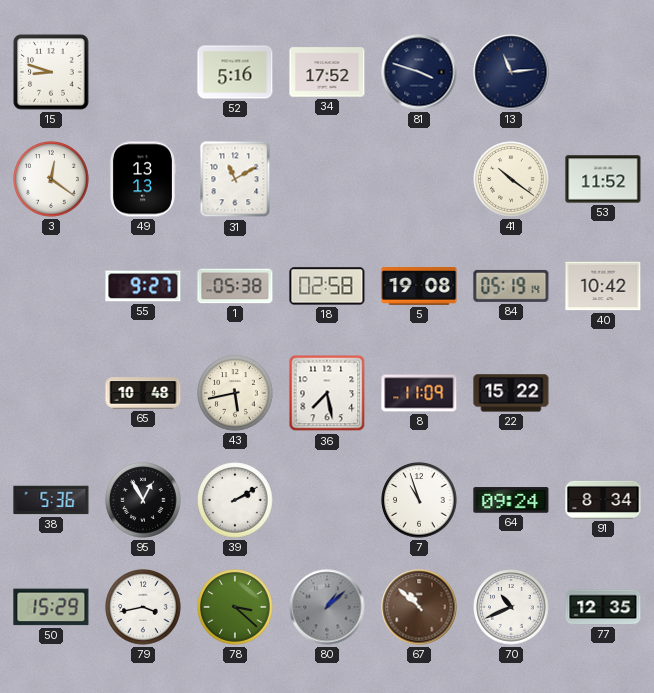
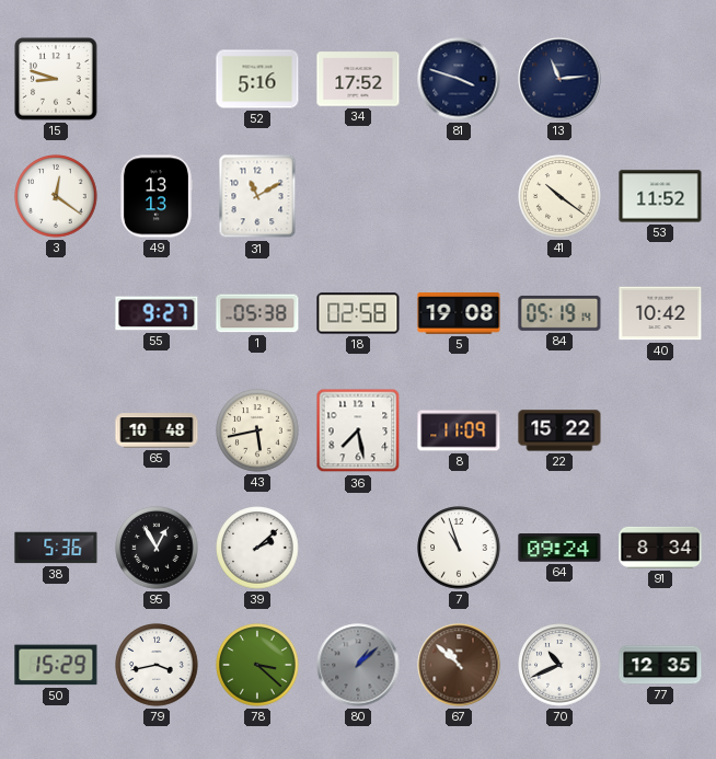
39: 2:10 -> 2:08 (257, 548)
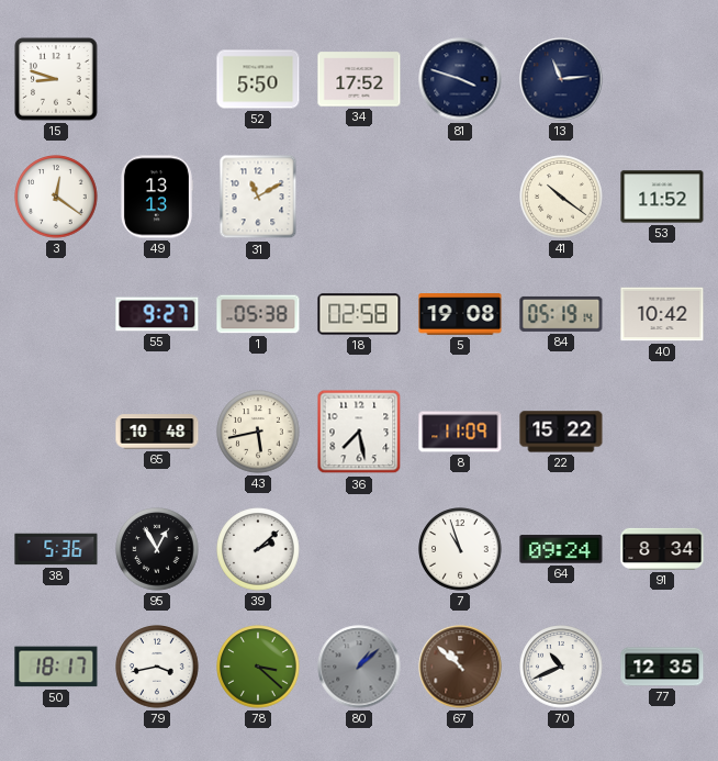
52: 5:16 -> 5:50 (258, 79)
50: 15:29 -> 18:17 (56, 667)
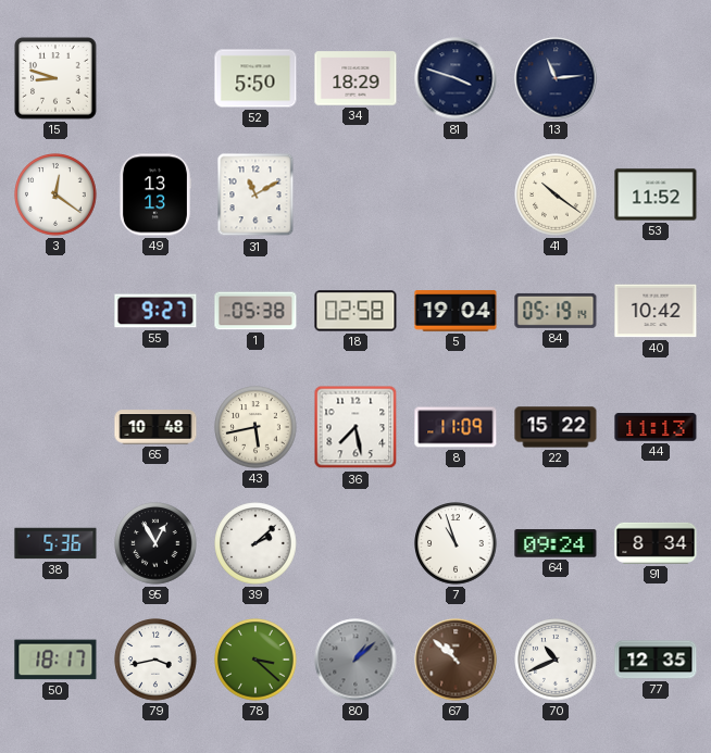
34: 17:52 -> 18:29 (355, 78)
5: 19:08 -> 19:04 (456, 311)
44: none -> 11:13 (656, 427)
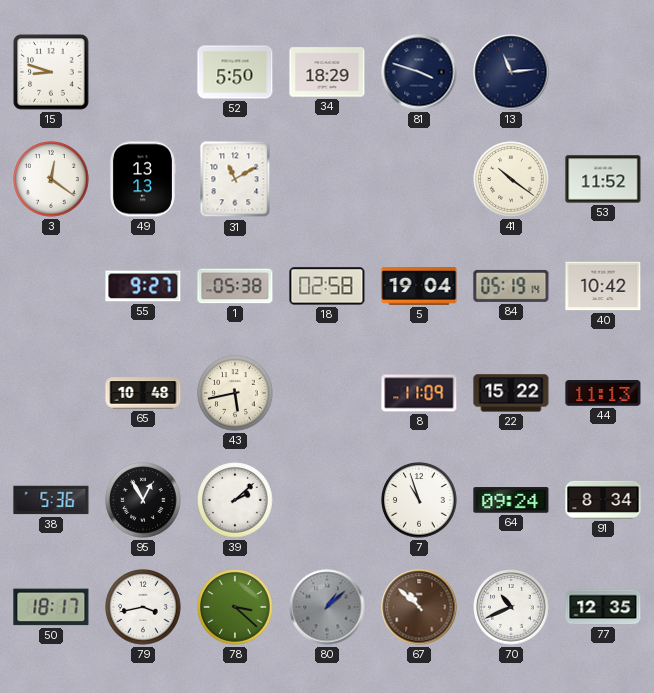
36: 7:28 -> none (355, 427)
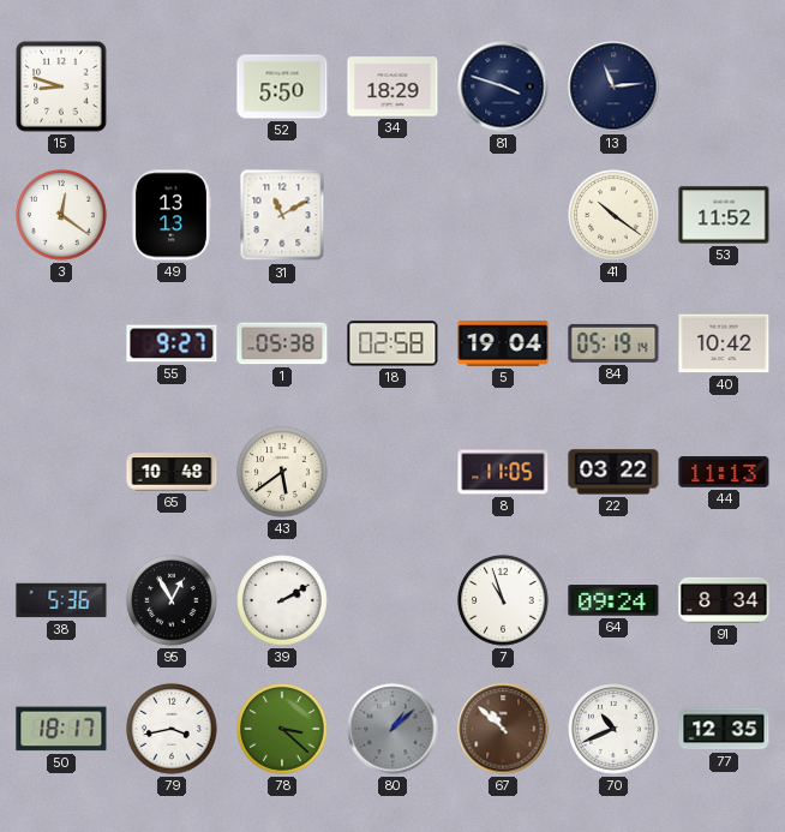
43: 5:43 -> 5:39 (282, 472)
8: 11:09 -> 11:05 (503, 472)
22: 15:22 -> 03:22 (613, 472)
39: 2:08 -> 2:10 (282, 600)
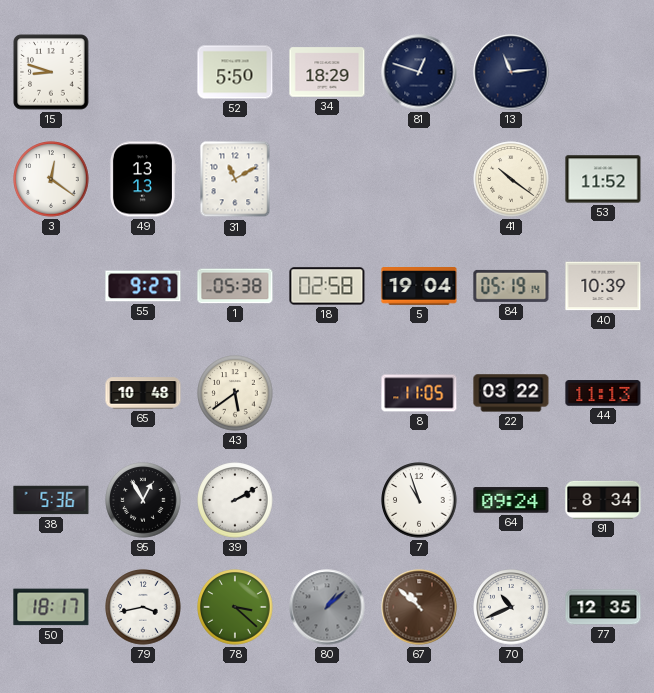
81: 3:48 -> 12:48 (419, 72)
40: 10:42 -> 10:39 (603, 286)
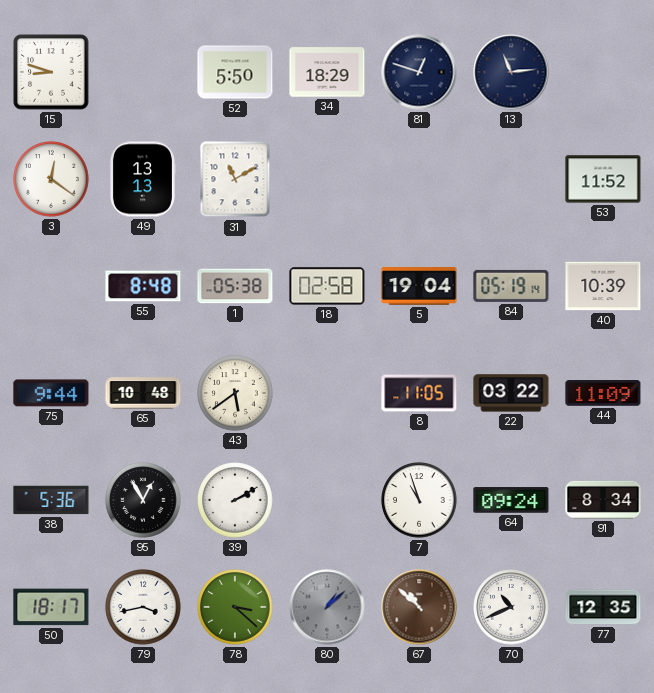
41: 10:21 -> none (511, 179)
55: 9:27 -> 8:48 (143, 286)
75: none -> 9:44 (51, 393)
44: 11:13 -> 11:09 (603, 393)
